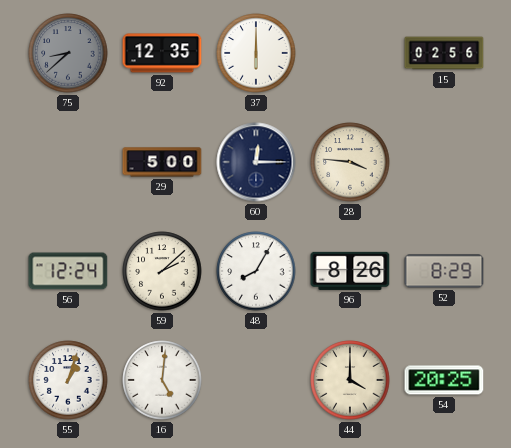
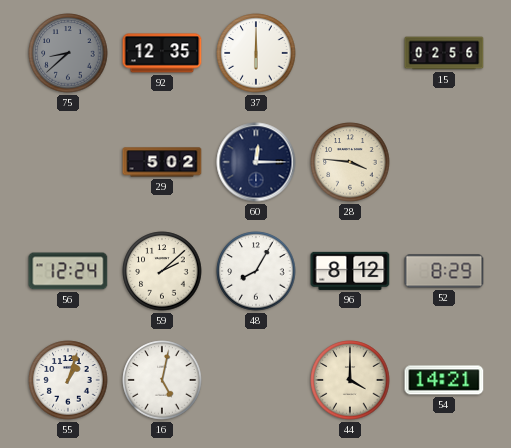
29: 5:00 -> 5:02 (162, 162)
96: 8:26 -> 8:12 (350, 271)
16: 5:01 -> 5:02 (162, 380)
54: 20:25 -> 14:21 (444, 380)
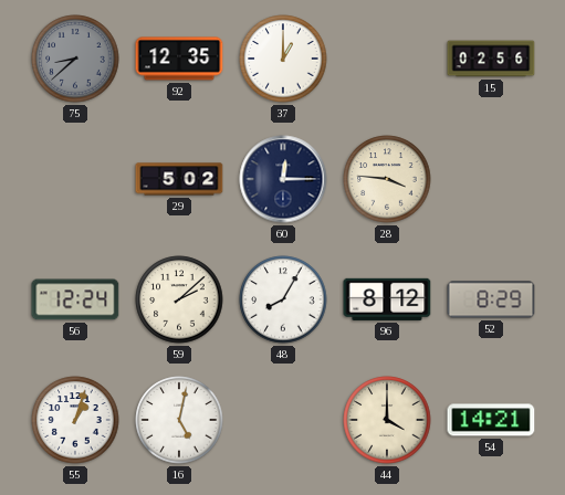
37: 6:00 -> 1:00 (283, 59)
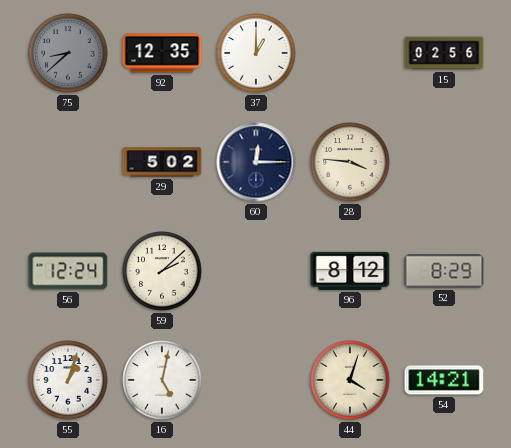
48: 8:05 -> none (283, 299)
44: 4:00 -> 4:03 (350, 380)
